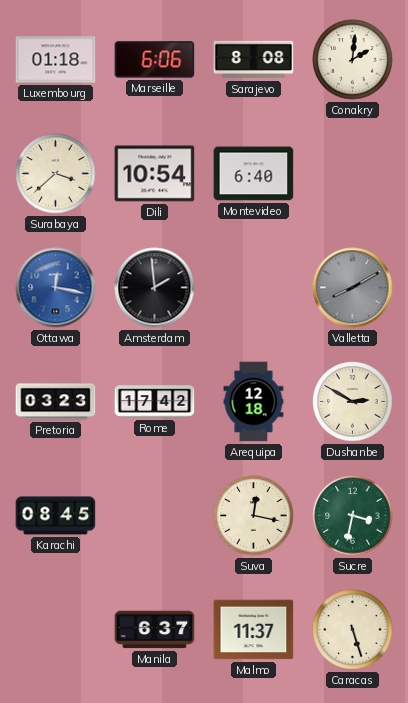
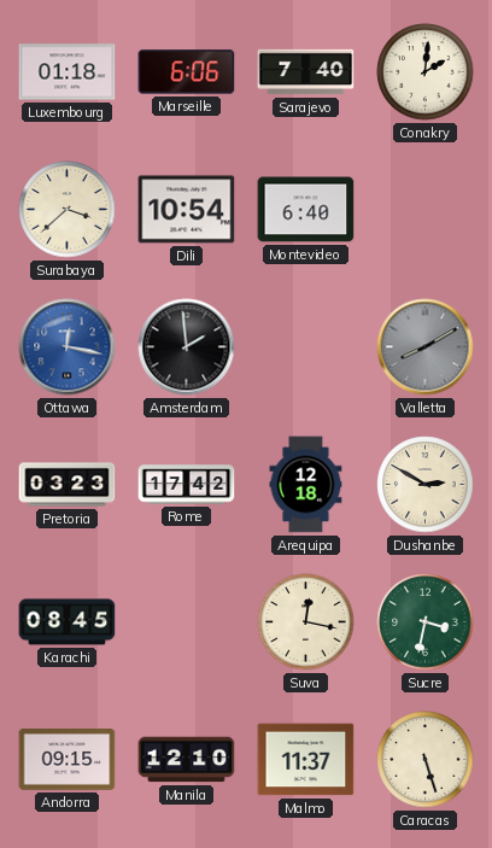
Sarajevo: 8:08 -> 7:40 (306, 72)
Andorra: none -> 09:15 (68, 760)
Manila: 6:37 -> 12:10 (187, 760)
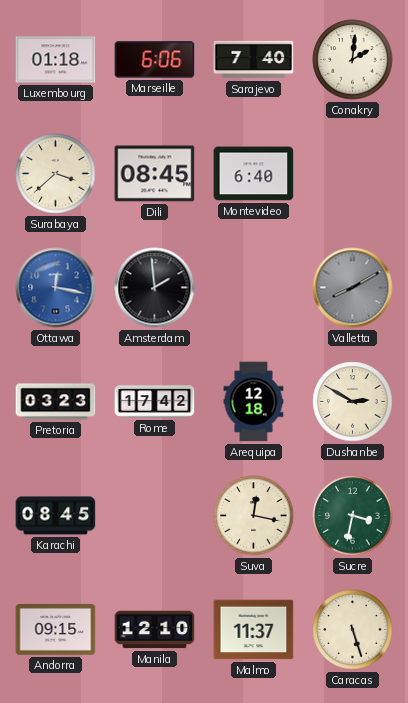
Dili: 10:54 -> 08:45 (155, 174)
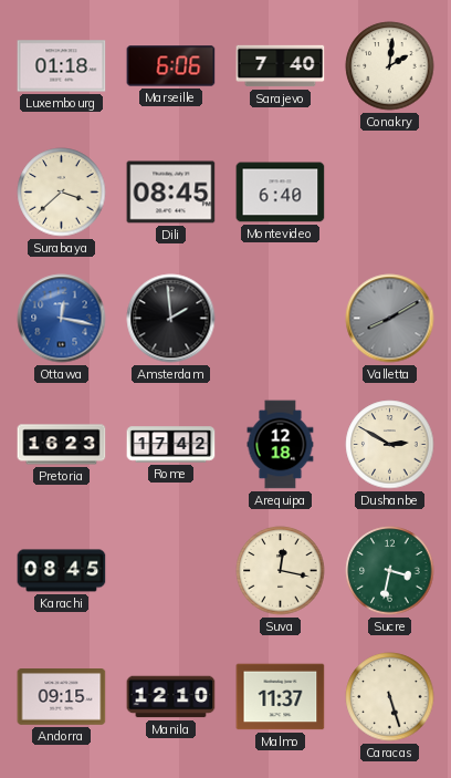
Pretoria: 03:23 -> 16:23 (62, 445)
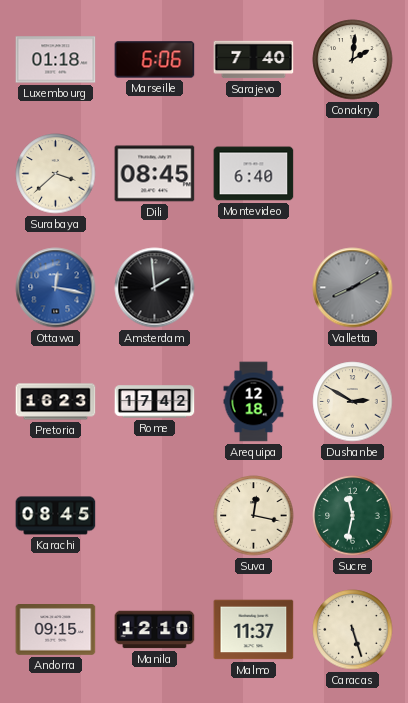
Sucre: 3:32 -> 11:32 (353, 516)
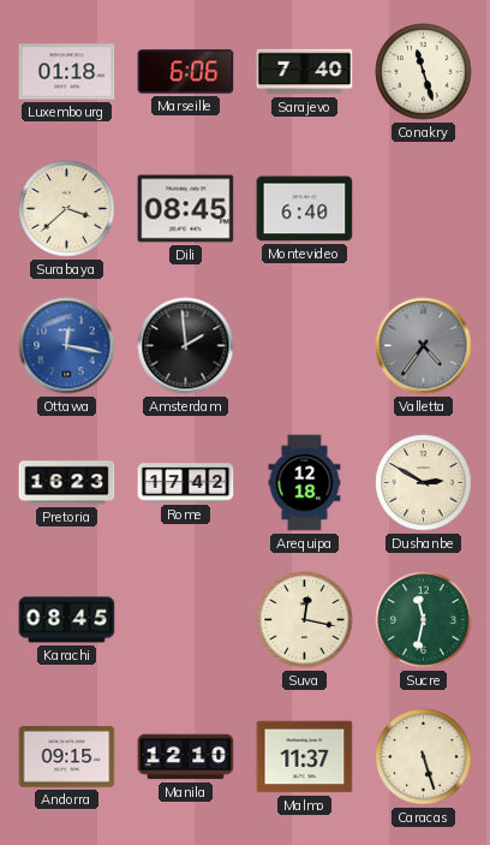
Conakry: 2:01 -> 11:27 (424, 72)
Valletta: 8:10 -> 4:36 (424, 346)
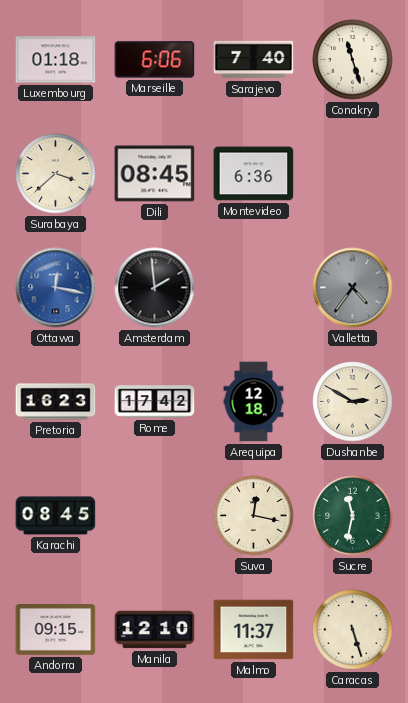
Montevideo: 6:40 -> 6:36 (254, 174)
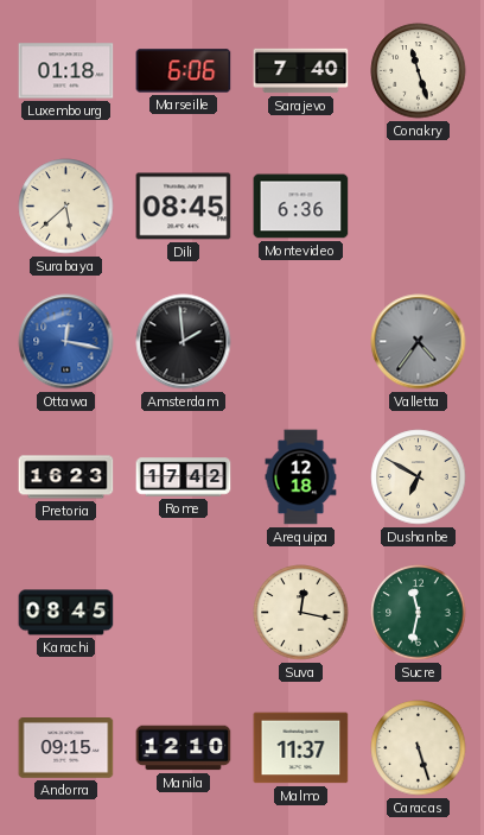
Surabaya: 3:38 -> 5:38 (66, 207)
Dushanbe: 2:50 -> 6:50 (419, 477)
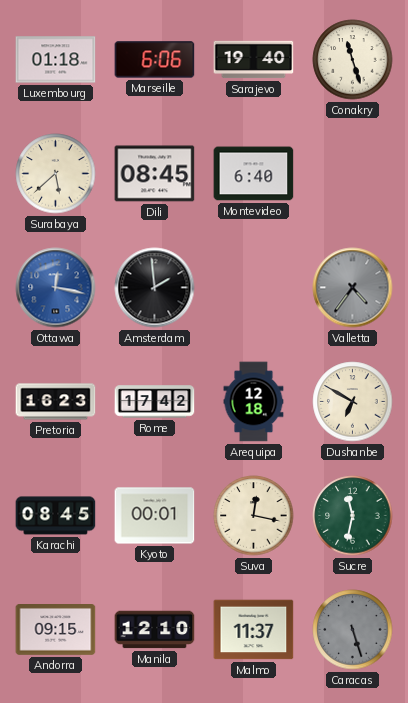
Sarajevo: 7:40 -> 19:40 (254, 60)
Montevideo: 6:36 -> 6:40 (254, 174)
Kyoto: none -> 00:01 (155, 516)
Caracas dial: cream -> grey (353, 630)
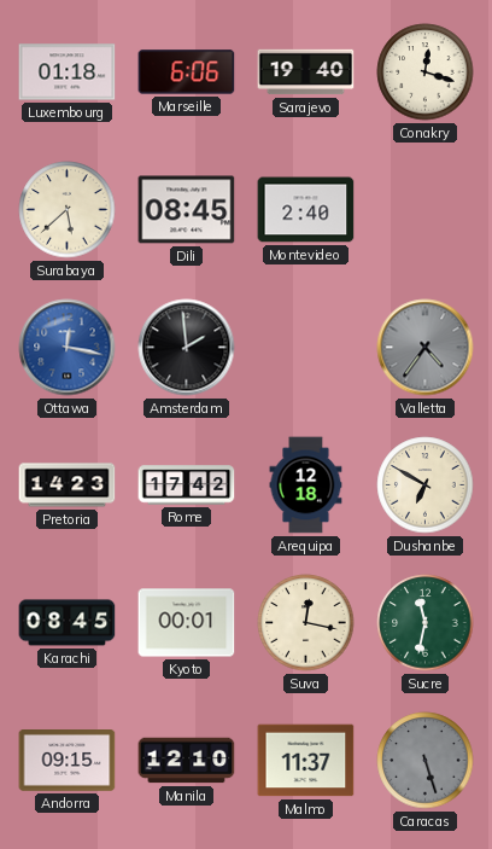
Conakry: 11:27 -> 12:18 (426, 72)
Montevideo: 6:40 -> 2:40 (306, 210)
Pretoria: 16:23 -> 14:23 (68, 485)
